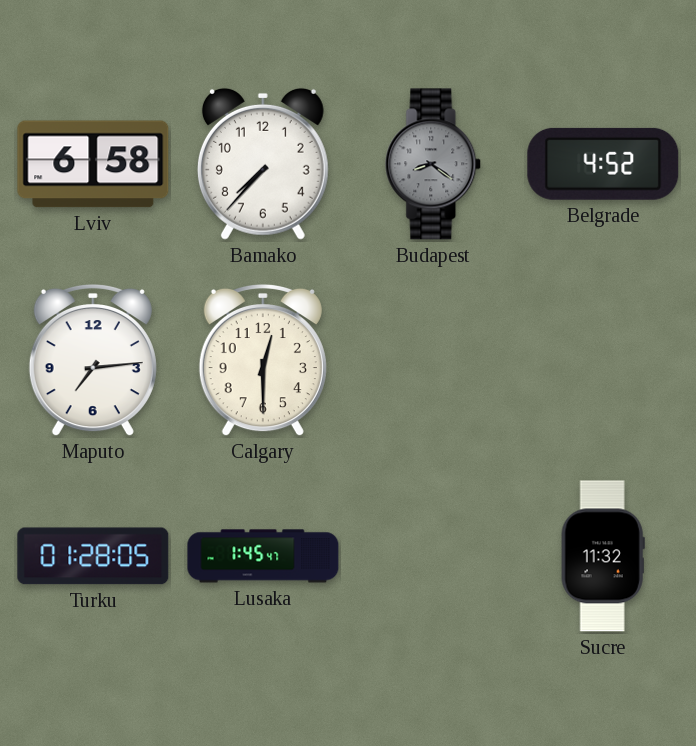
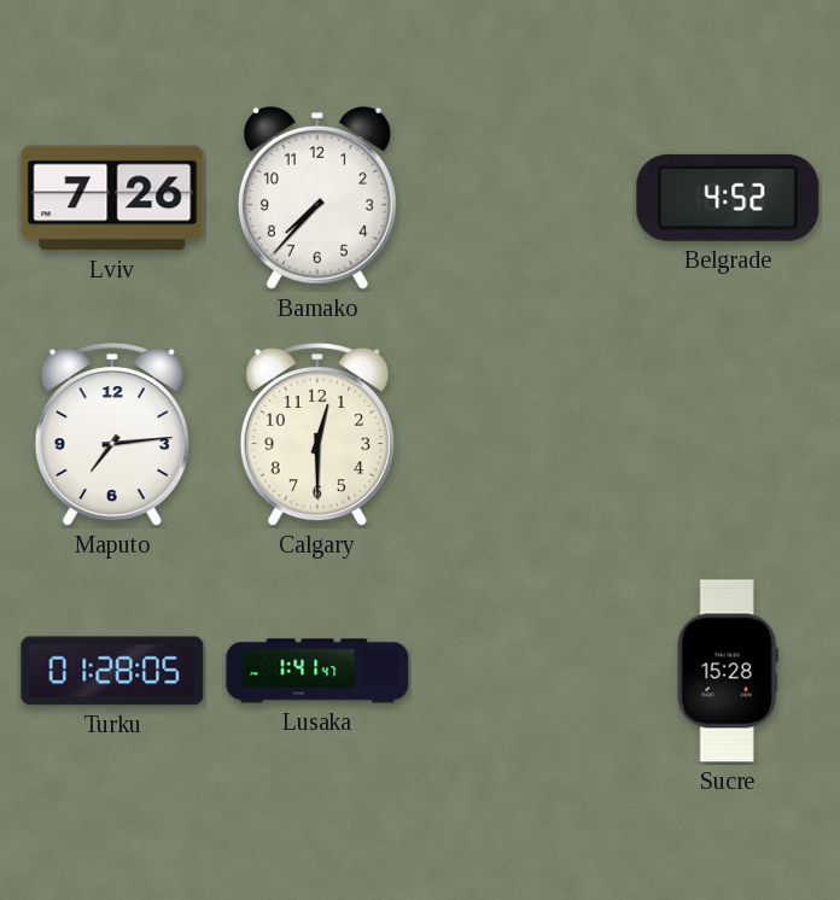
Lviv: 6:58 -> 7:26 (112, 198)
Budapest: 8:21 -> none (434, 164)
Lusaka: 1:45 -> 1:41 (317, 671)
Sucre: 11:32 -> 15:28 (728, 671)
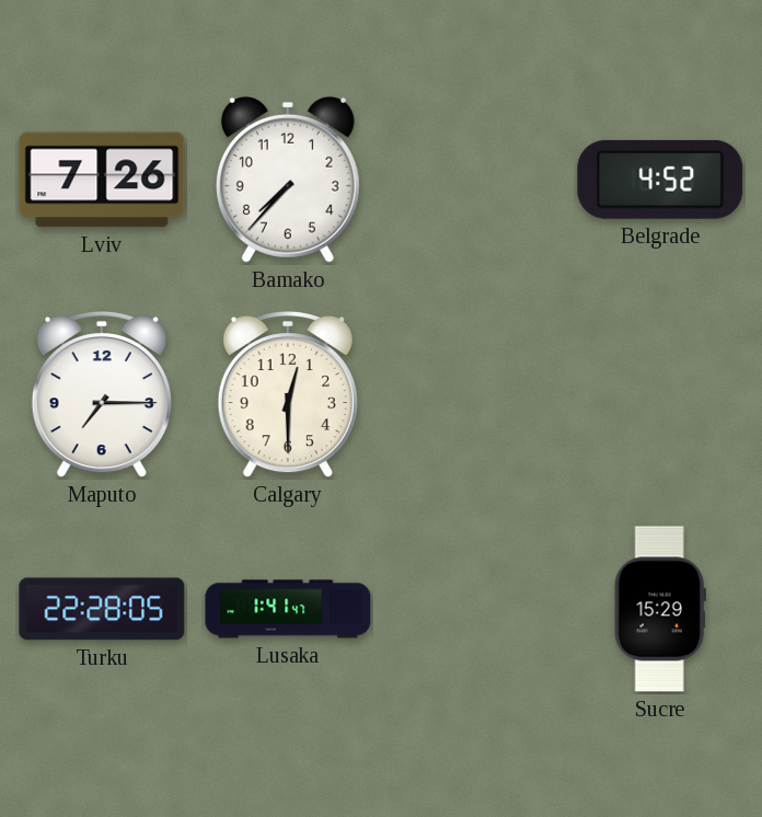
Maputo: 7:14 -> 7:15 (102, 394)
Turku: 01:28 -> 22:28 (102, 609)
Sucre: 15:28 -> 15:29 (660, 609)
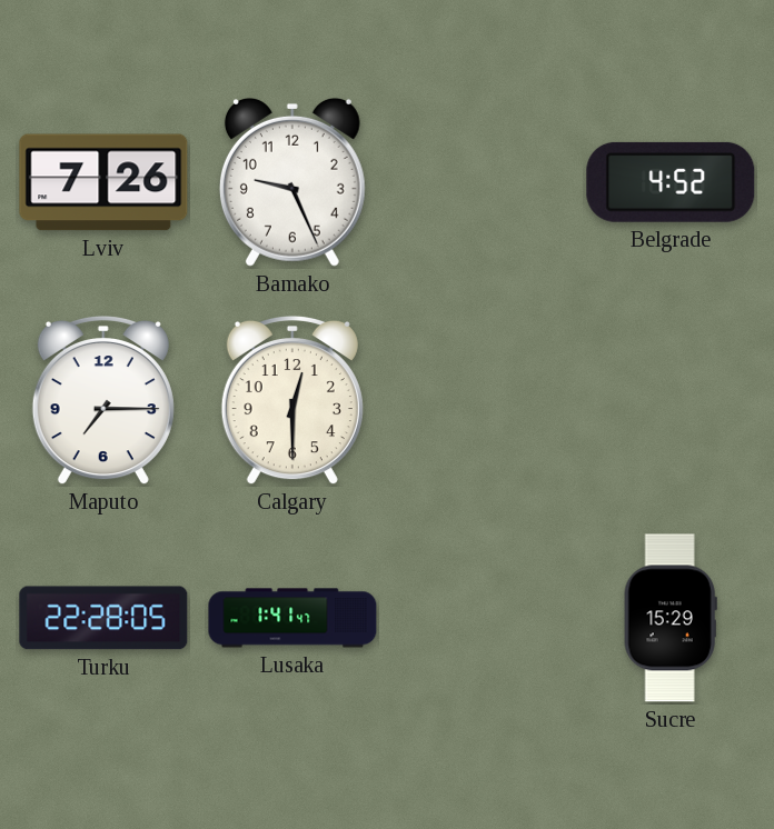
Bamako: 7:37 -> 9:26 (292, 182)
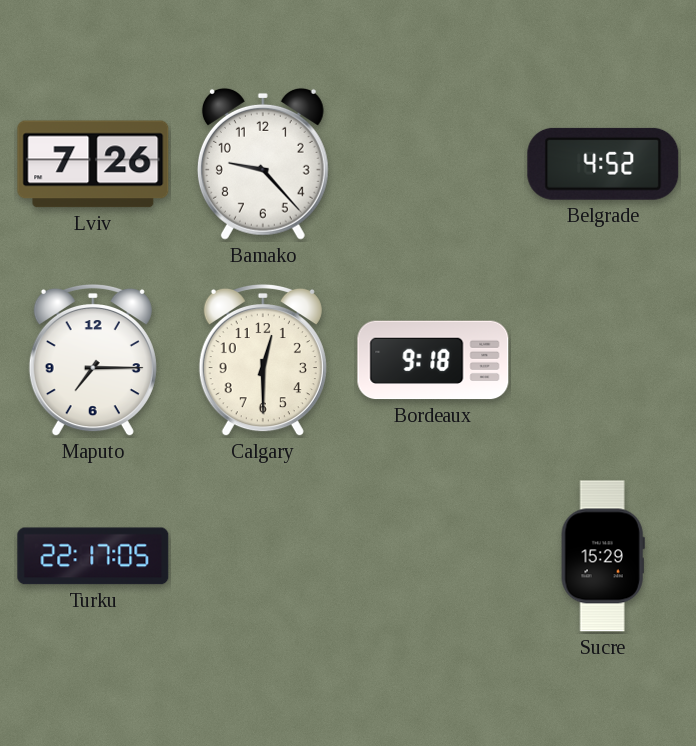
Bamako: 9:26 -> 9:23 (263, 164)
Bordeaux: none -> 9:18 (433, 360)
Turku: 22:28 -> 22:17 (93, 556)
Lusaka: 1:41 -> none (292, 618)
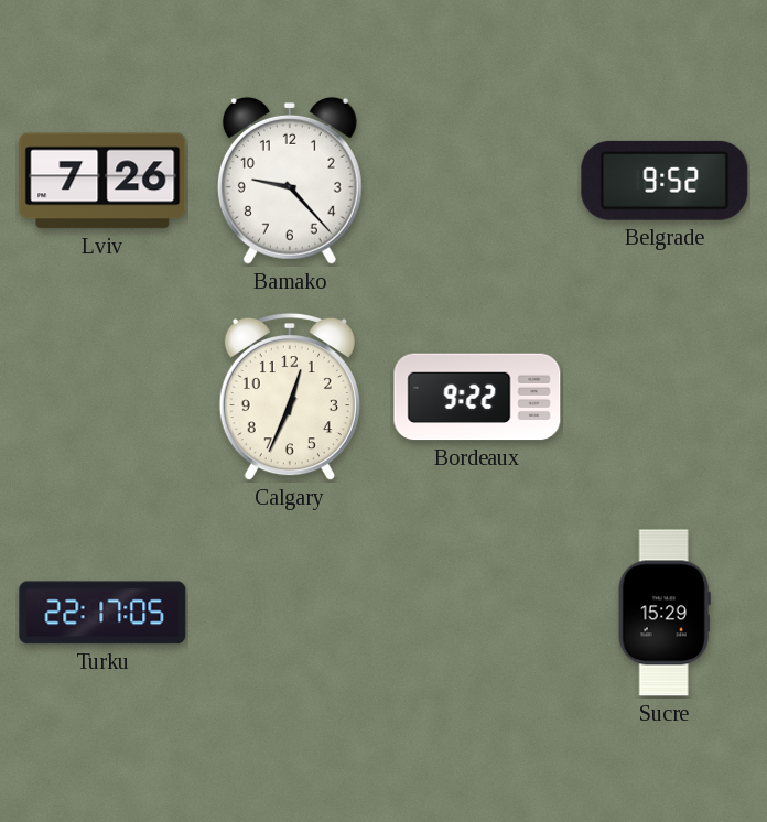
Belgrade: 4:52 -> 9:52 (665, 181)
Maputo: 7:15 -> none (93, 360)
Calgary: 12:30 -> 12:34 (290, 397)
Bordeaux: 9:18 -> 9:22 (477, 397)
